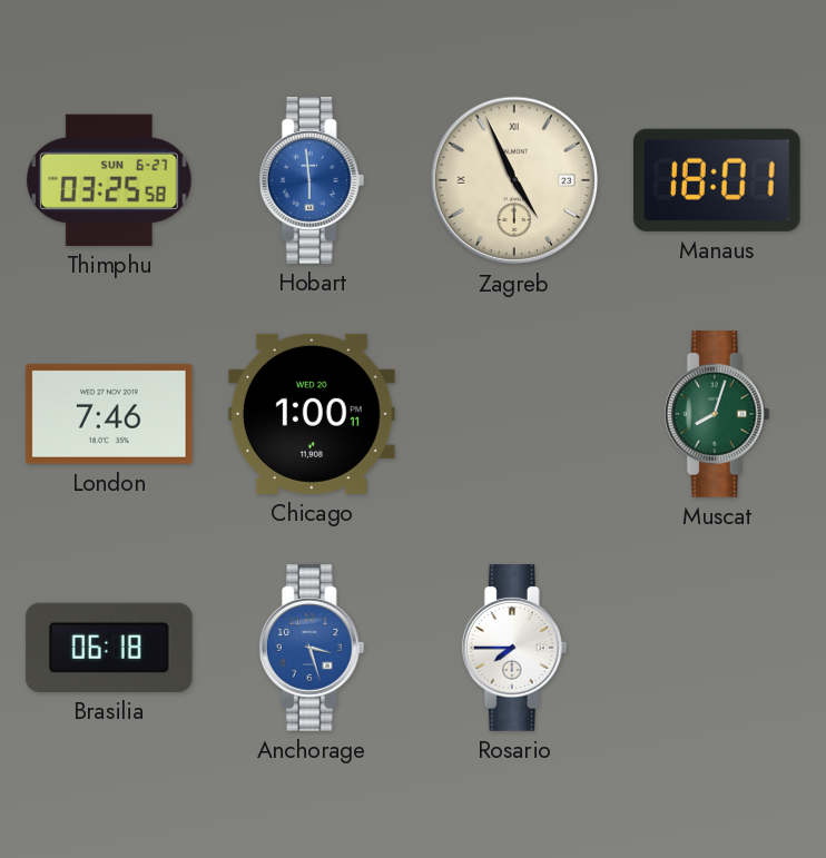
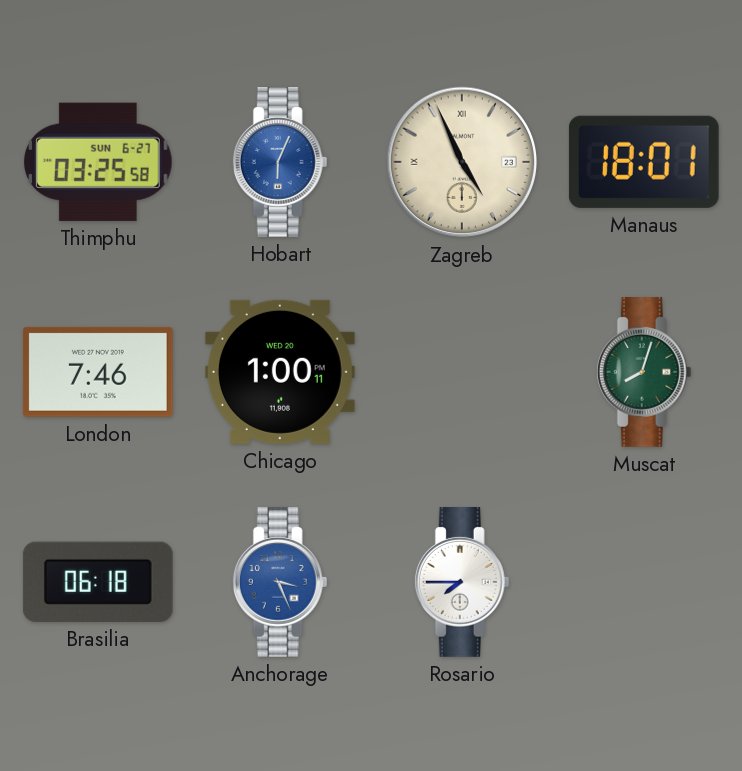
Hobart: 5:59 -> 6:04 (280, 163)
Anchorage: 3:27 -> 3:26 (280, 583)
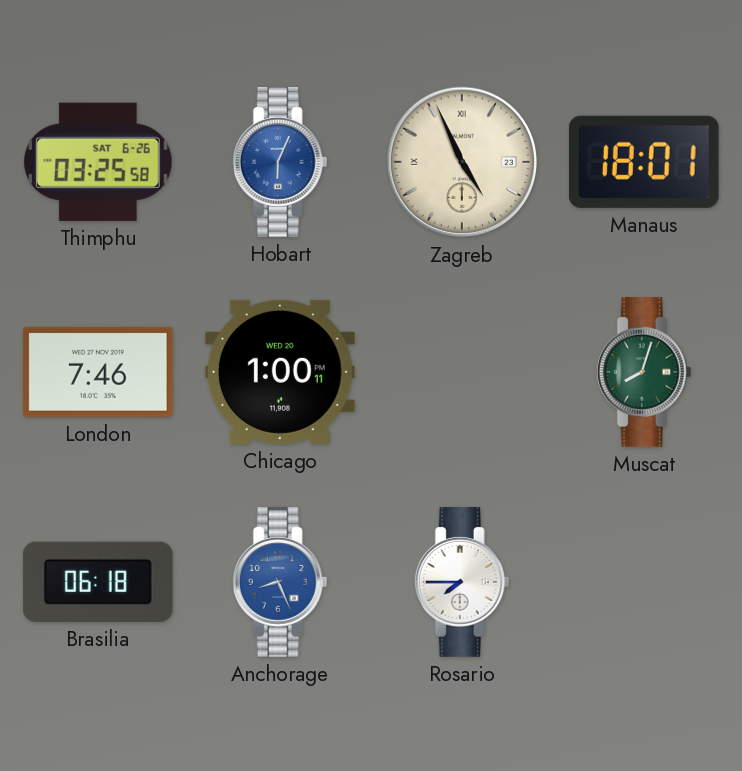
Thimphu date: SUN 6-27 -> SAT 6-26 (98, 162)
Anchorage: 3:26 -> 8:26 (280, 583)
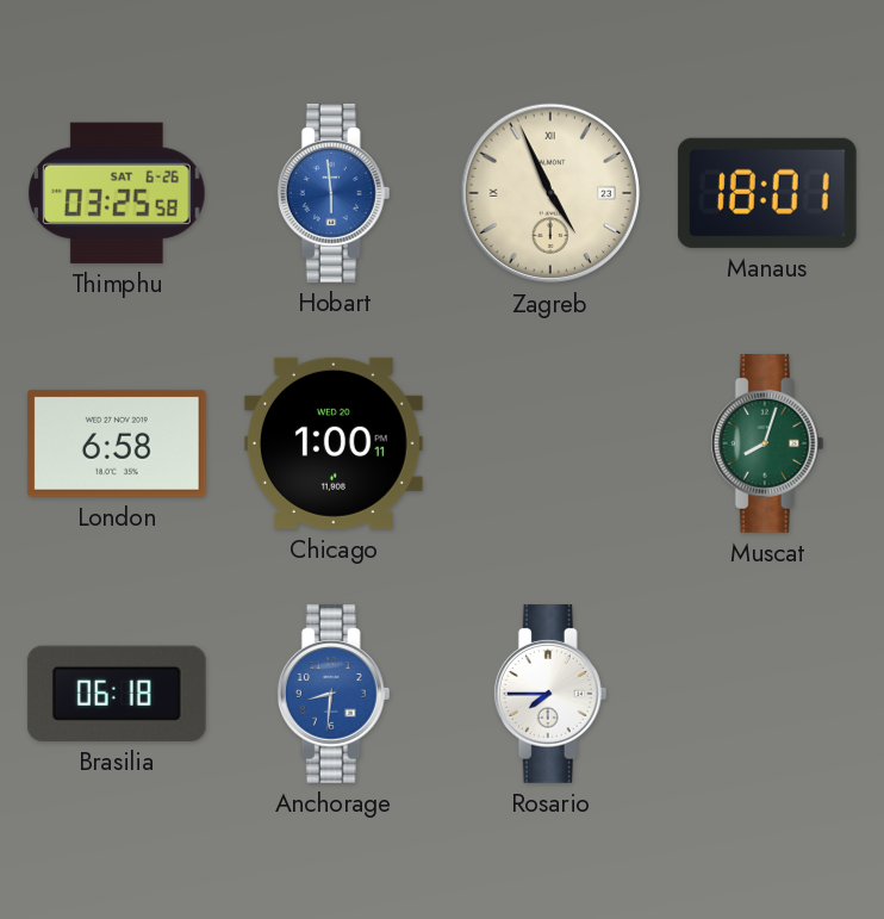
Hobart: 6:04 -> 5:59 (334, 194)
London: 7:46 -> 6:58 (117, 443)
Anchorage: 8:26 -> 8:31 (334, 695)
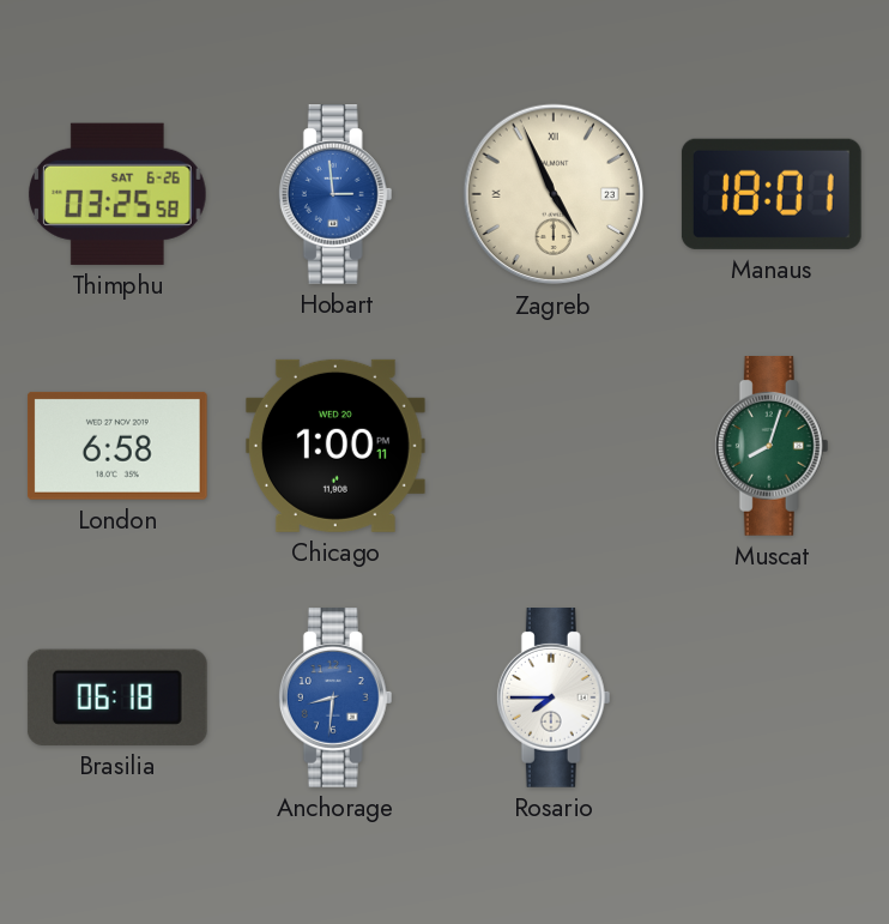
Hobart: 5:59 -> 2:59 (335, 195)
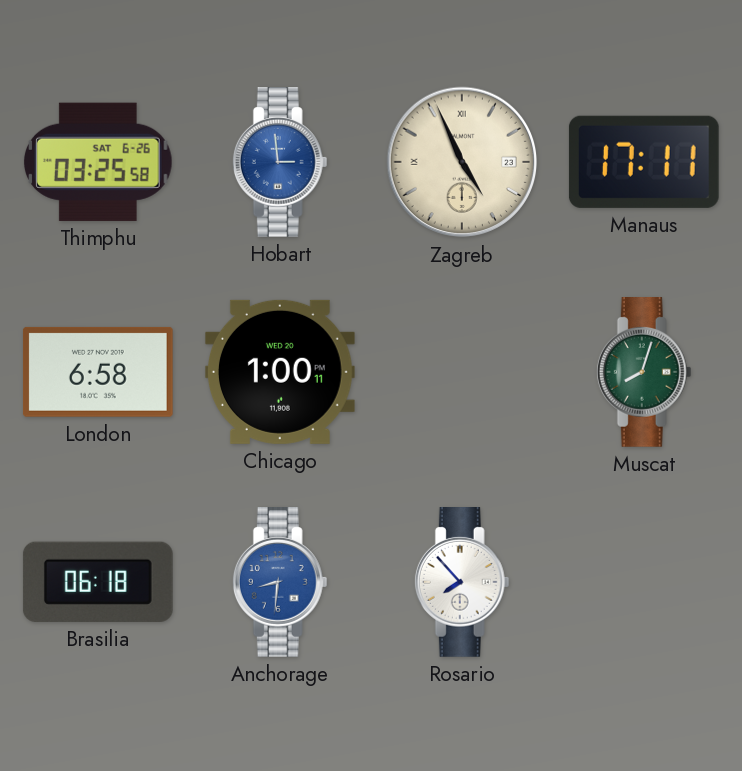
Manaus: 18:01 -> 17:11 (644, 162)
Rosario: 7:45 -> 7:53 (462, 583)
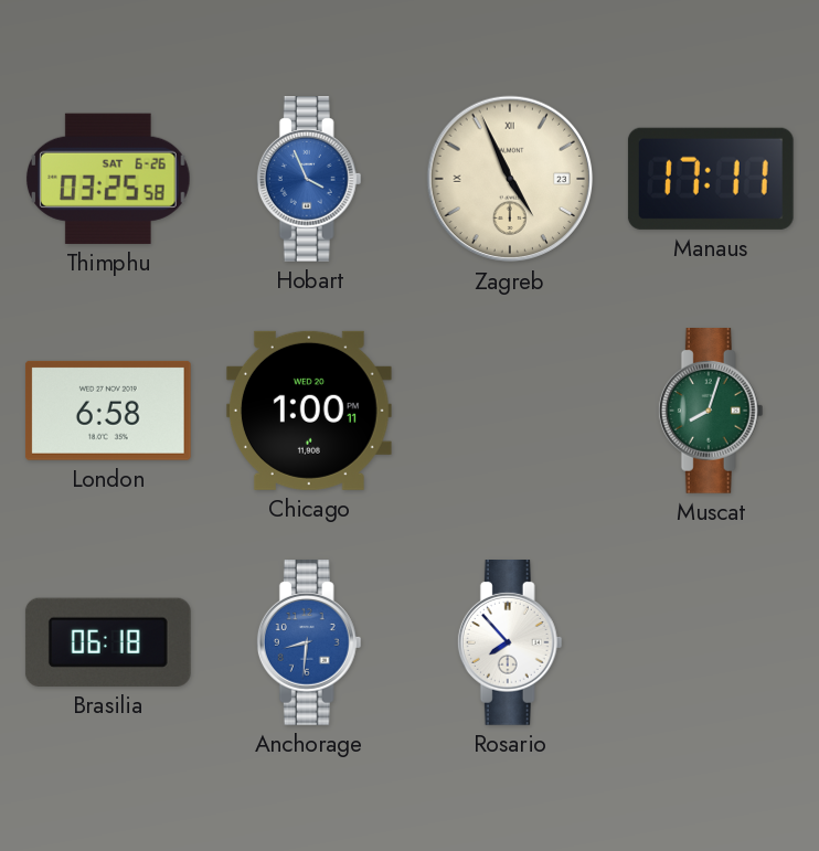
Hobart: 2:59 -> 3:56 (309, 180)
